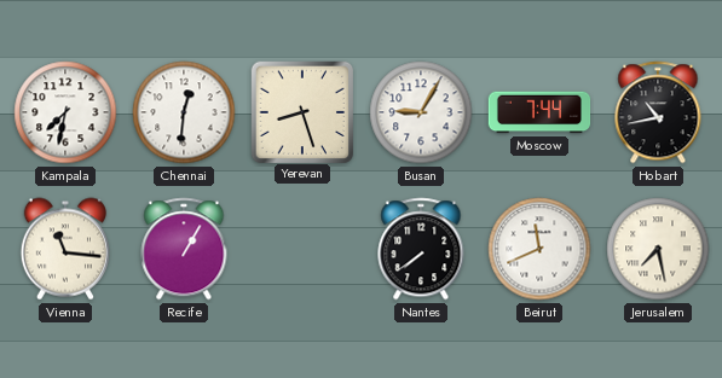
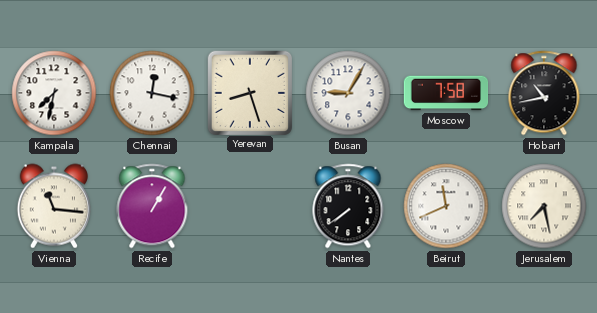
Chennai: 12:31 -> 12:17 (152, 93)
Moscow: 7:44 -> 7:58 (446, 93)
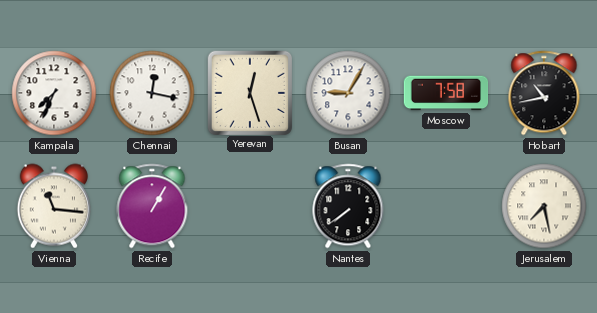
Kampala: 7:32 -> 7:34 (54, 93)
Yerevan: 8:27 -> 12:27 (249, 92)
Beirut: 11:41 -> none (446, 206)
